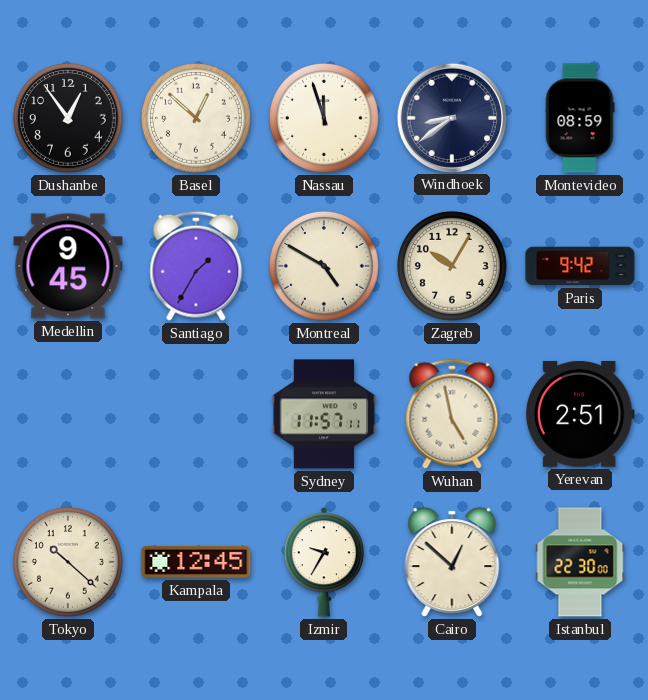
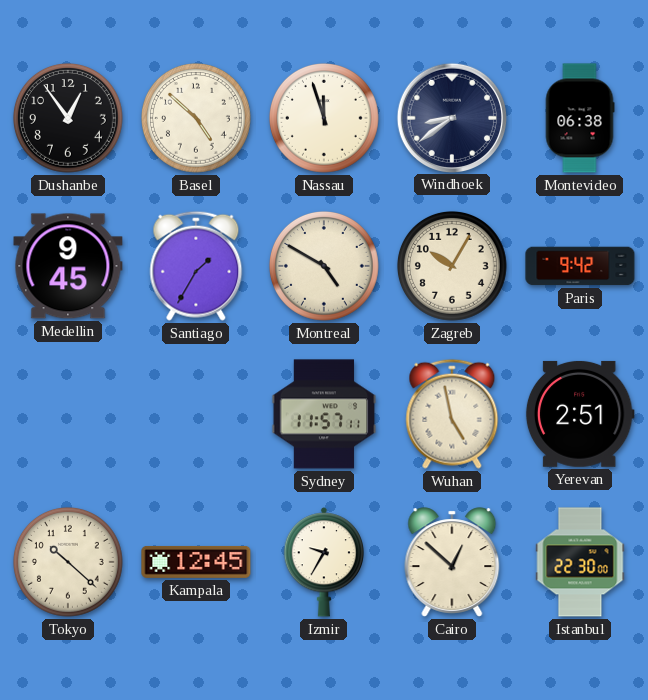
Basel: 12:52 -> 4:52 (196, 118)
Montevideo: 08:59 -> 06:38 (580, 118)
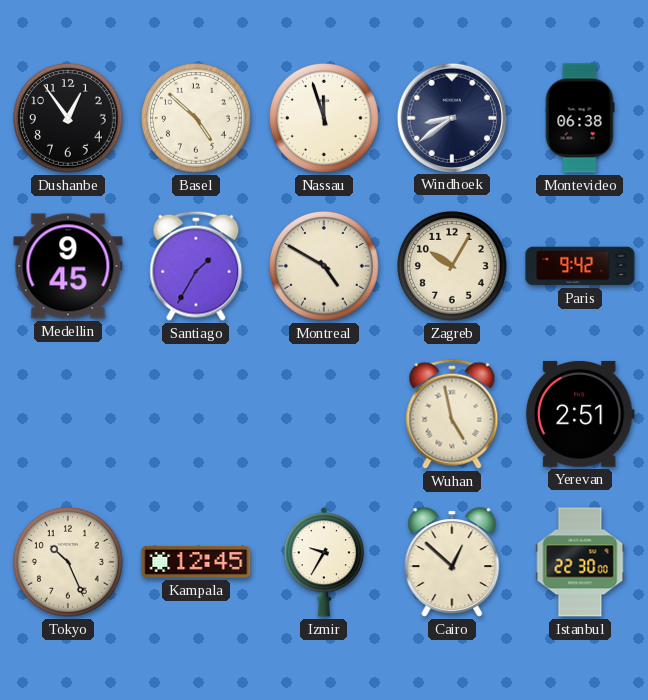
Sydney: 11:57 -> none (324, 414)
Tokyo: 10:22 -> 10:26 (68, 562)
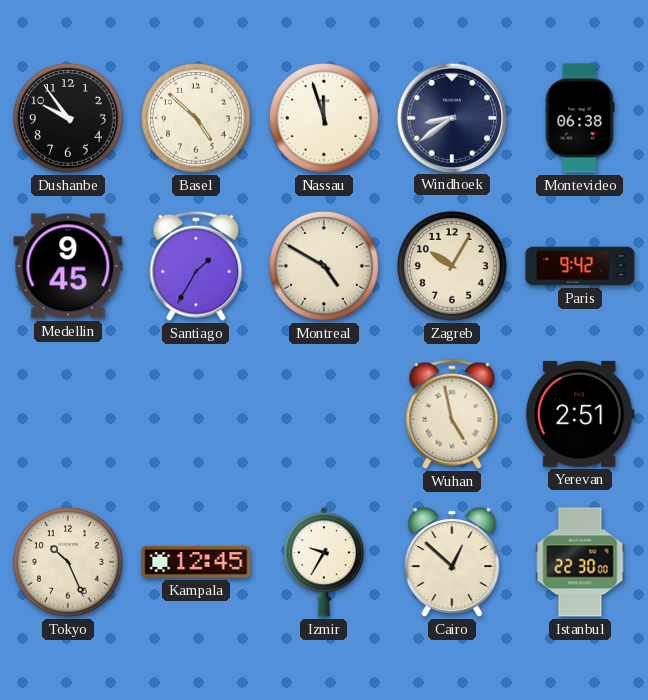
Dushanbe: 12:54 -> 9:54 (68, 118)
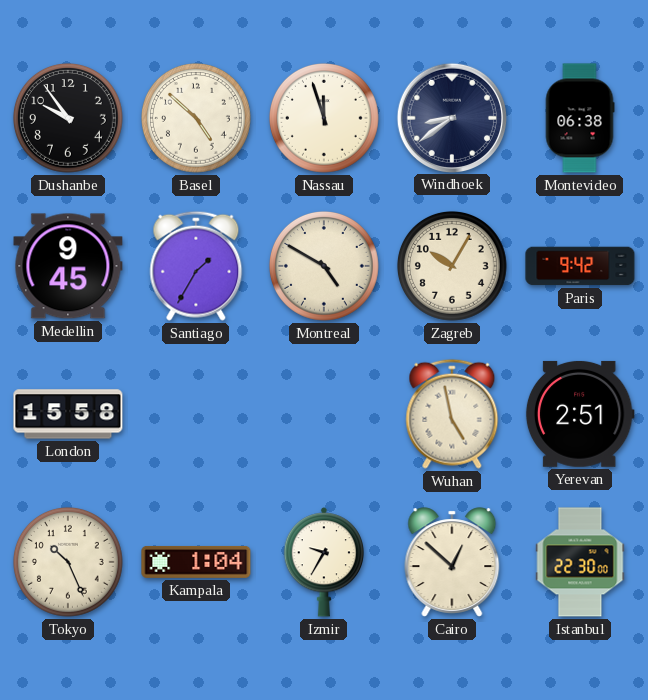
London: none -> 15:58 (68, 414)
Kampala: 12:45 -> 1:04 (196, 562)
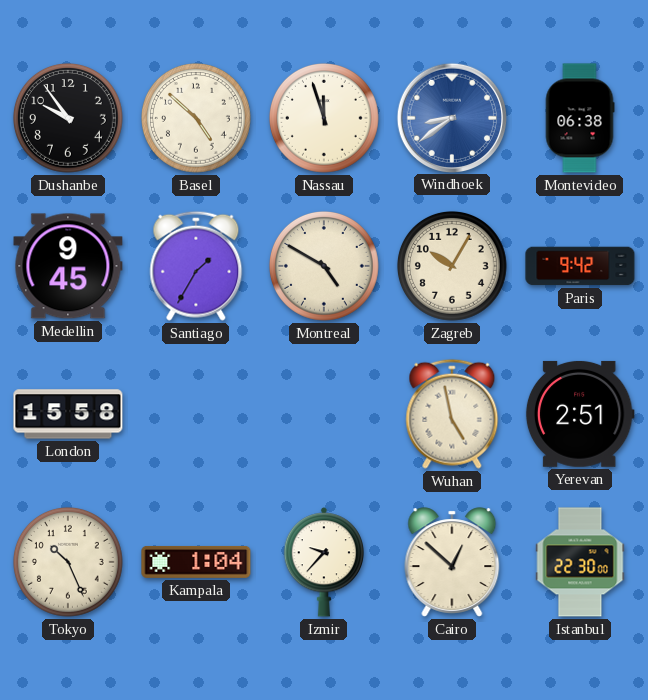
Windhoek dial: navy -> blue (451, 117)
Izmir: 9:35 -> 9:37 (323, 562)
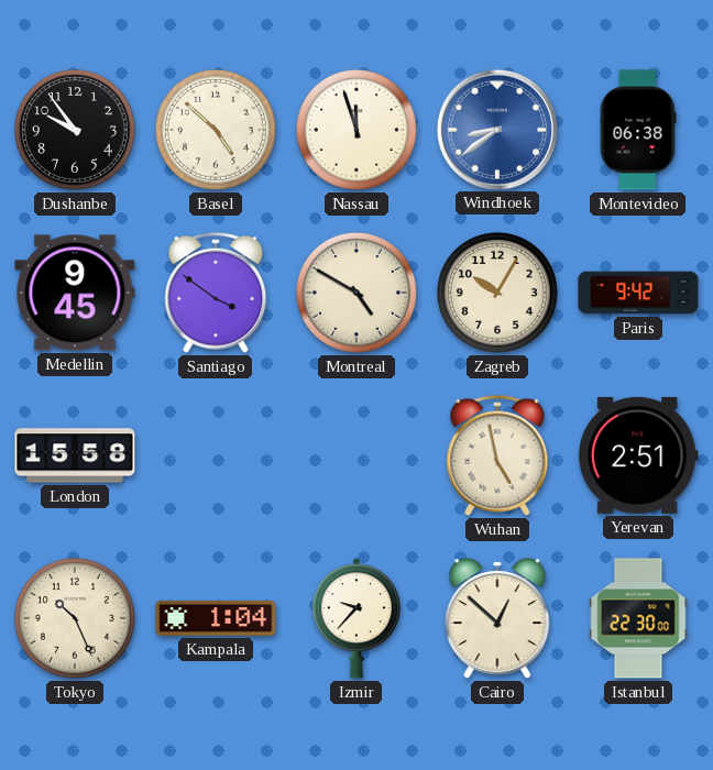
Santiago: 1:35 -> 3:51 (216, 293)
